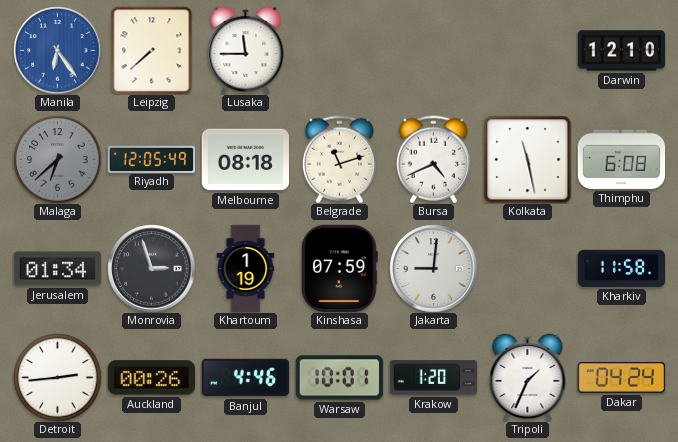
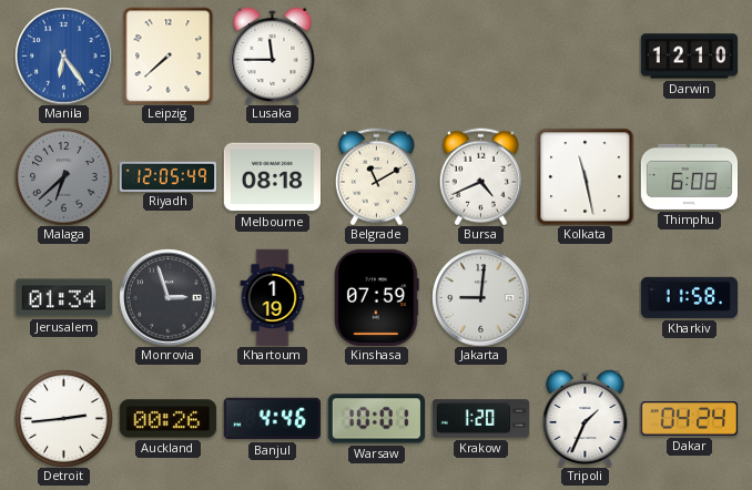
Belgrade: 11:12 -> 11:10 (376, 176)
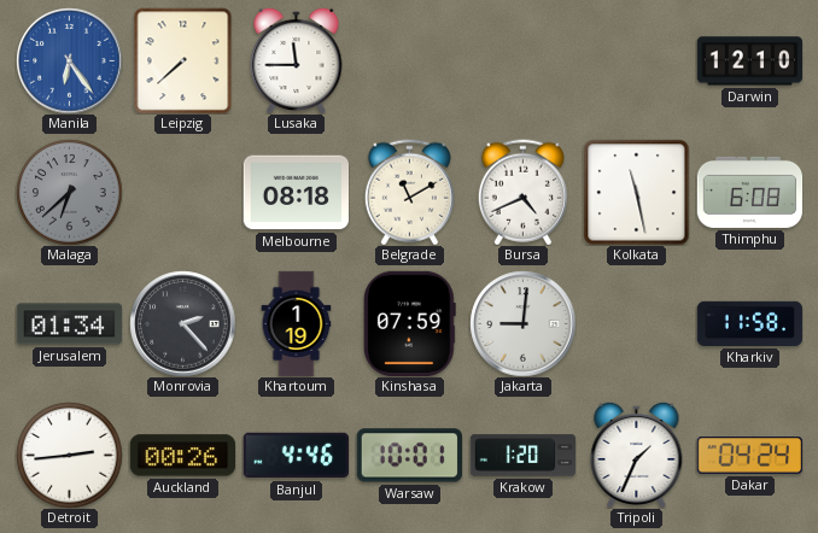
Riyadh: 12:05 -> none (167, 176)
Monrovia: 2:57 -> 2:23 (182, 323)
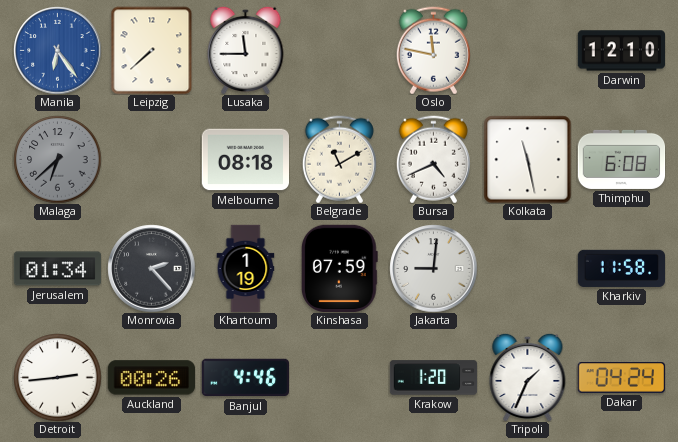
Oslo: none -> 11:47 (433, 50)
Warsaw: 10:01 -> none (409, 456)
